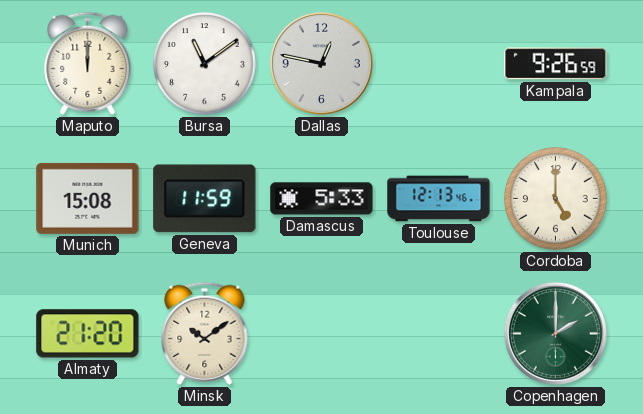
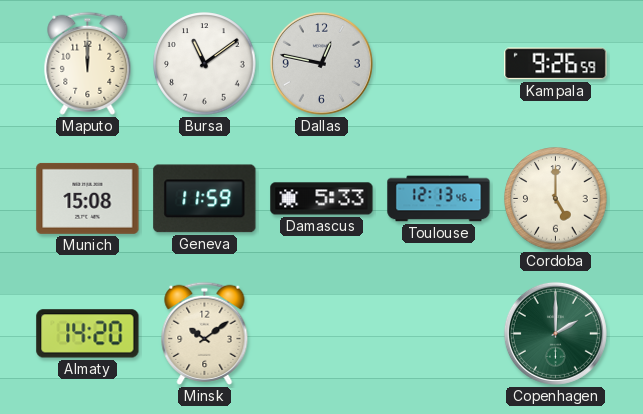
Almaty: 21:20 -> 14:20 (88, 334)
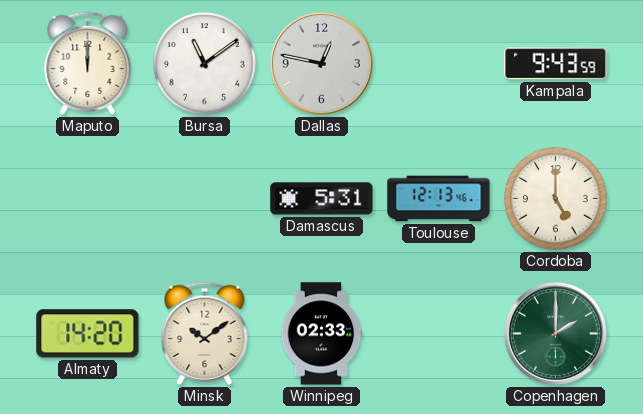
Kampala: 9:26 -> 9:43 (556, 64)
Munich: 15:08 -> none (88, 198)
Geneva: 11:59 -> none (205, 199)
Damascus: 5:33 -> 5:31 (322, 199)
Winnipeg: none -> 02:33 (322, 334)
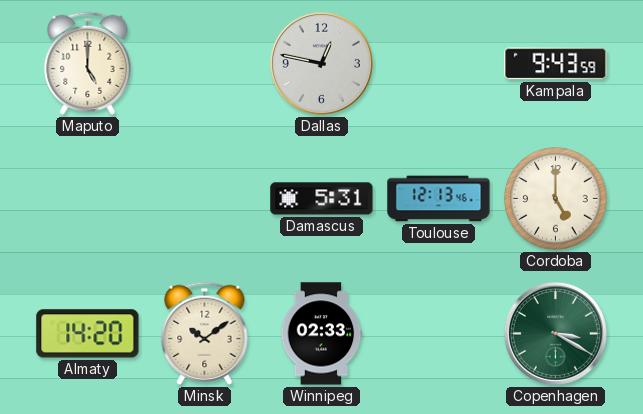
Maputo: 12:00 -> 5:00 (88, 63)
Bursa: 11:09 -> none (205, 64)
Copenhagen: 2:00 -> 3:20 (555, 333)
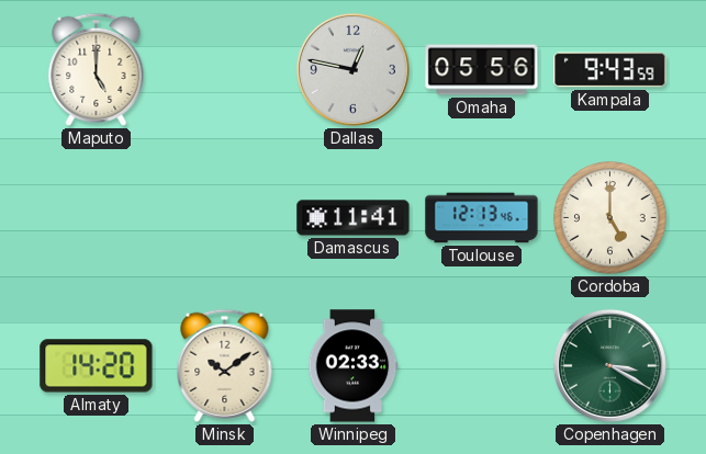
Omaha: none -> 05:56 (482, 70)
Damascus: 5:31 -> 11:41 (354, 218)
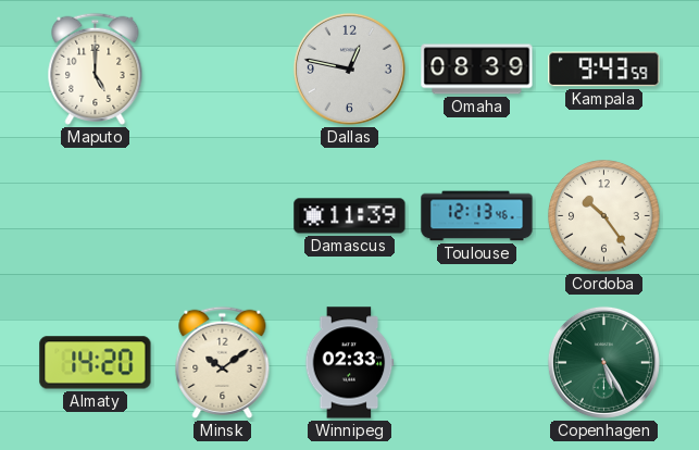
Omaha: 05:56 -> 08:39 (477, 70)
Damascus: 11:41 -> 11:39 (350, 216)
Cordoba: 5:00 -> 10:24 (604, 216)
Copenhagen: 3:20 -> 5:25 (603, 362)
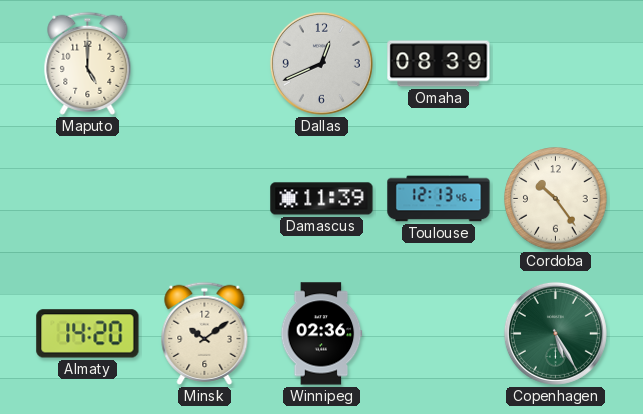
Dallas: 12:47 -> 12:41 (321, 63)
Kampala: 9:43 -> none (604, 70)
Winnipeg: 02:33 -> 02:36 (322, 334)
